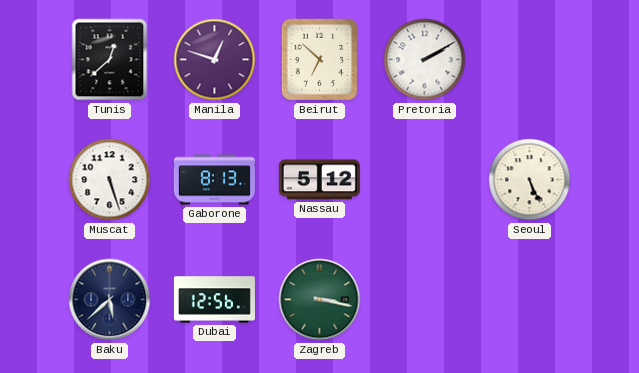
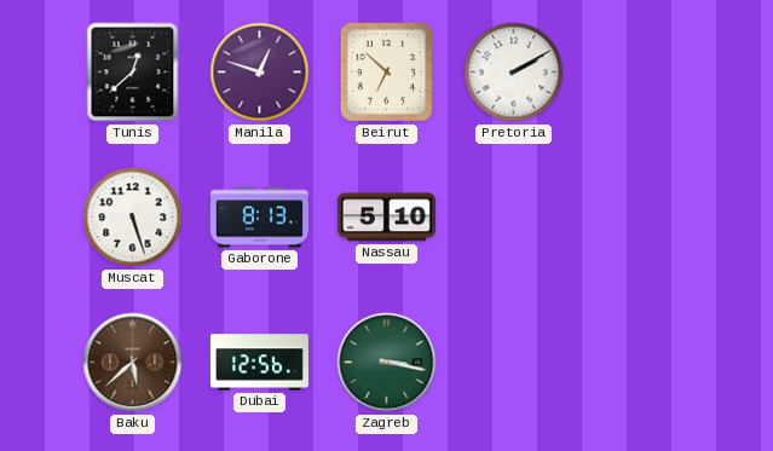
Nassau: 5:12 -> 5:10 (386, 218)
Seoul: 5:26 -> none (530, 180)
Baku dial: navy -> brown (133, 363)
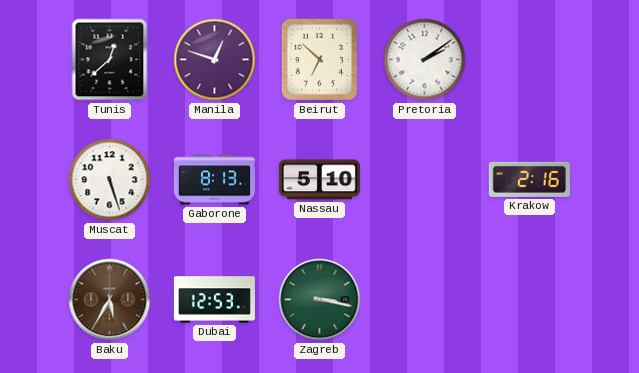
Pretoria: 2:10 -> 2:09 (425, 60)
Krakow: none -> 2:16 (529, 179)
Baku: 5:38 -> 5:35 (110, 300)
Dubai: 12:56 -> 12:53 (214, 300)
